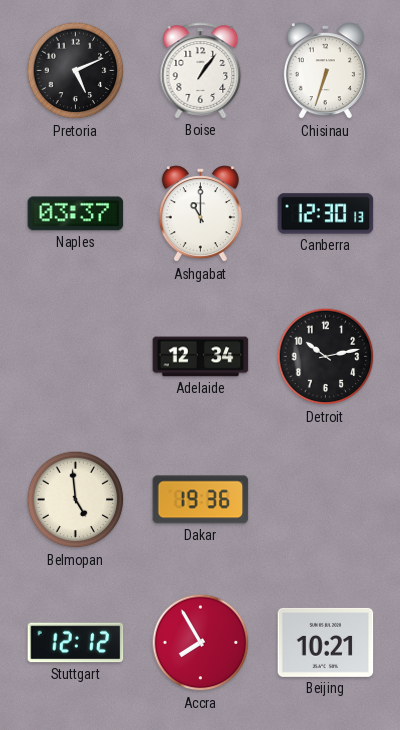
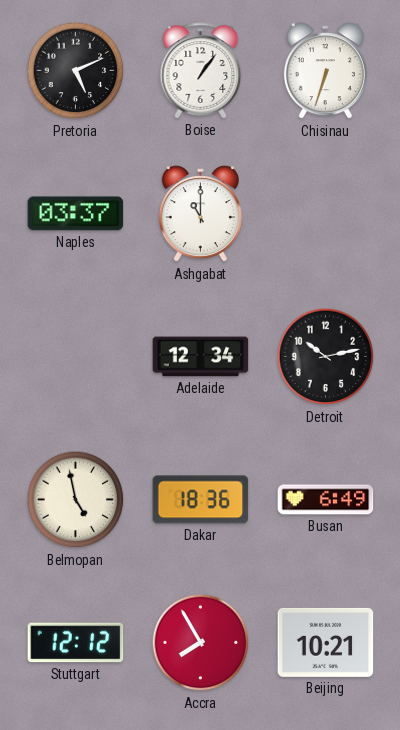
Canberra: 12:30 -> none (326, 214)
Belmopan: 4:59 -> 4:58 (76, 500)
Dakar: 19:36 -> 18:36 (201, 500)
Busan: none -> 6:49 (326, 500)
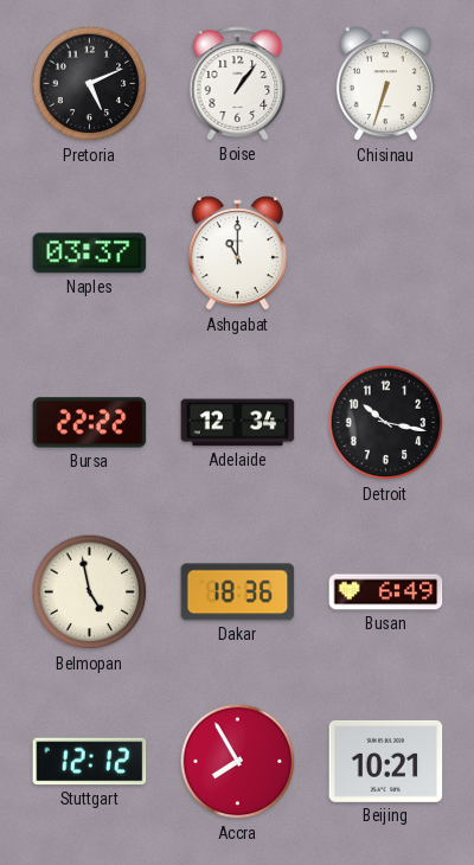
Bursa: none -> 22:22 (90, 423)
Detroit: 10:13 -> 10:17 (386, 423)
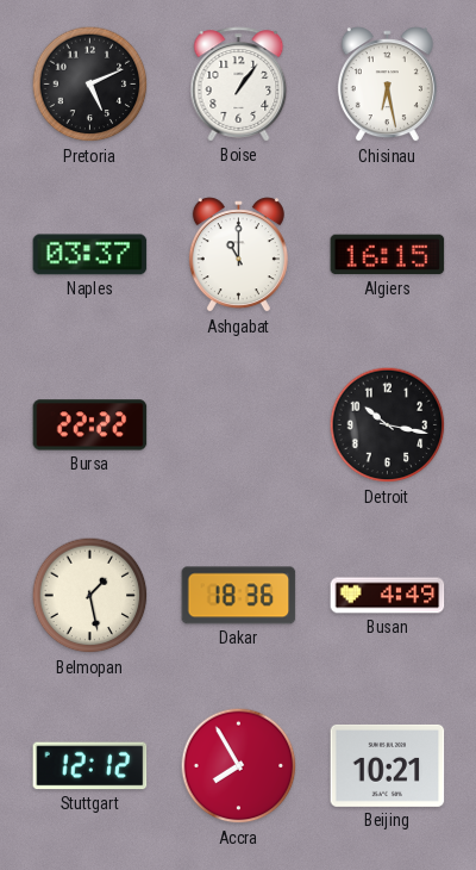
Chisinau: 6:33 -> 6:28 (387, 85)
Algiers: none -> 16:15 (388, 255)
Adelaide: 12:34 -> none (238, 423)
Belmopan: 4:58 -> 1:28 (90, 596)
Busan: 6:49 -> 4:49 (388, 596)
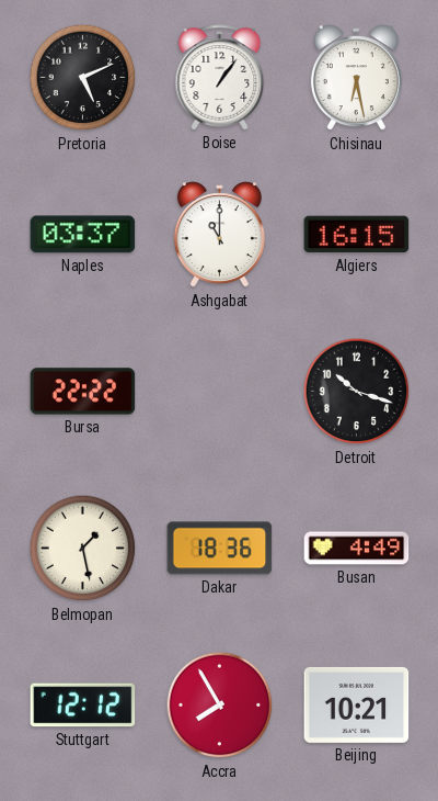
Detroit: 10:17 -> 10:18 (357, 392)
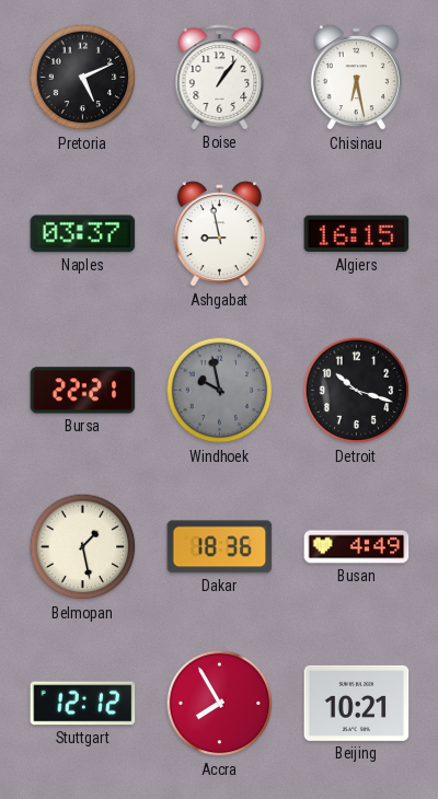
Ashgabat: 11:00 -> 8:58 (219, 234)
Bursa: 22:22 -> 22:21 (83, 391)
Windhoek: none -> 9:58 (220, 391)
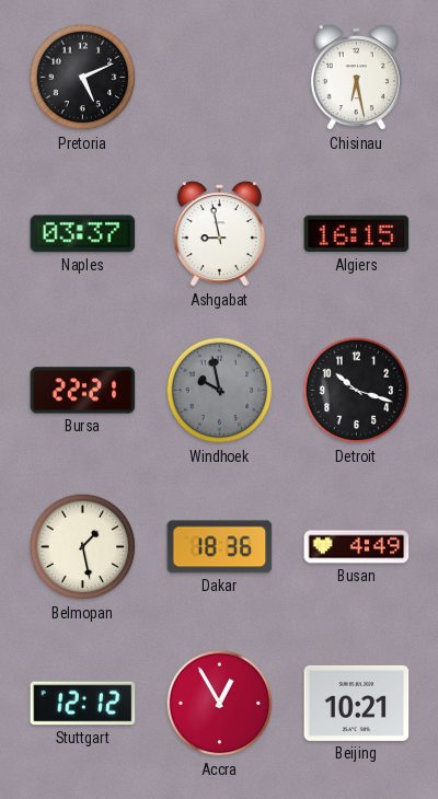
Boise: 1:06 -> none (220, 78)
Accra: 7:55 -> 12:55 (220, 704)
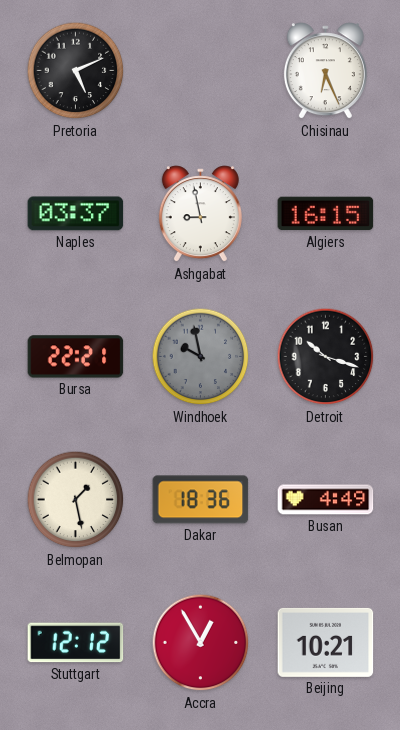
Chisinau: 6:28 -> 6:26 (325, 71)
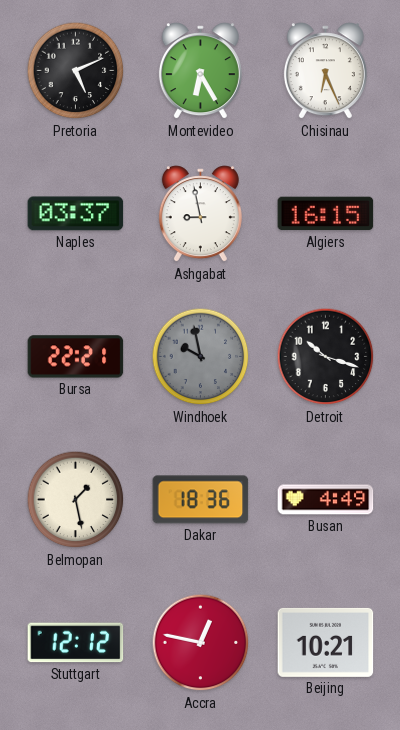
Montevideo: none -> 6:25 (200, 71)
Accra: 12:55 -> 12:47 (201, 643)
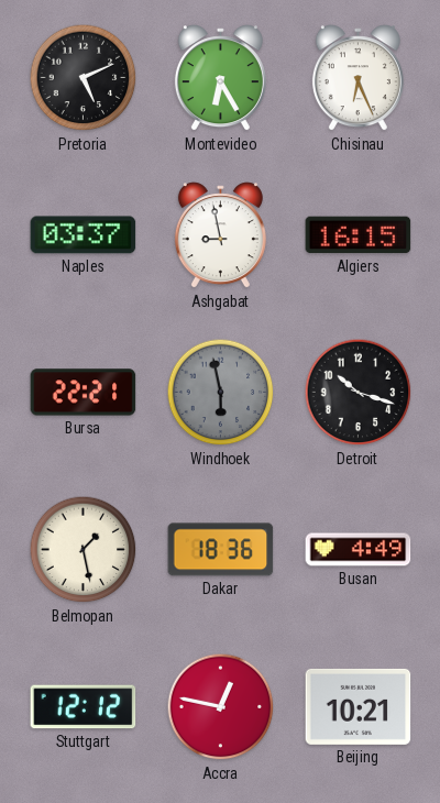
Windhoek: 9:58 -> 5:58 (221, 393)
